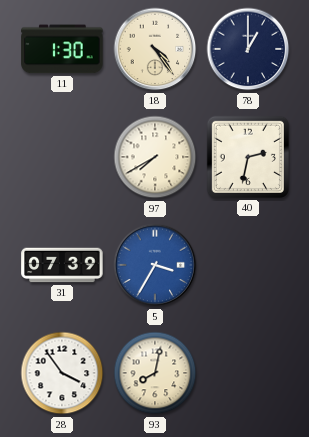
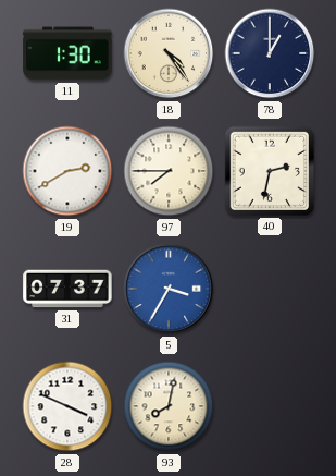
19: none -> 2:40 (67, 171)
97: 7:40 -> 7:45 (169, 171)
31: 07:39 -> 07:37 (67, 289)
28: 3:54 -> 3:49 (67, 406)
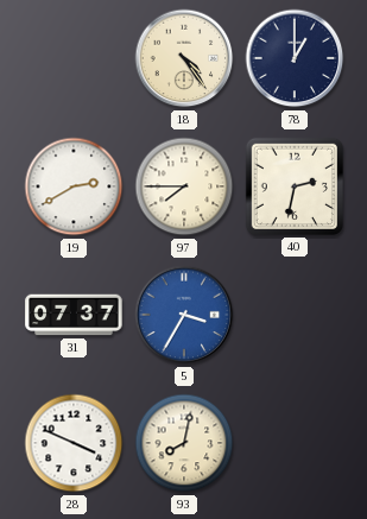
11: 1:30 -> none (67, 53)
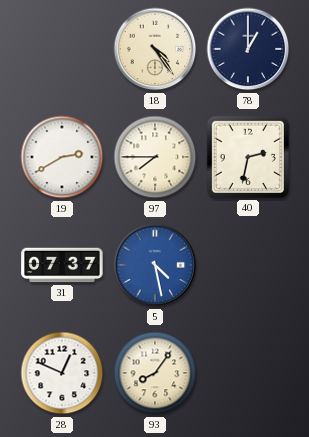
5: 3:35 -> 4:28 (155, 265)
28: 3:49 -> 12:49 (62, 373)
93: 8:02 -> 8:06 (155, 373)
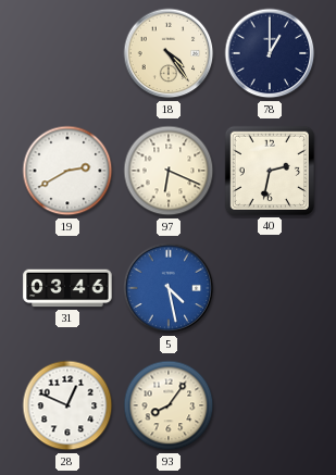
97: 7:45 -> 6:19 (169, 171)
31: 07:37 -> 03:46 (67, 288)
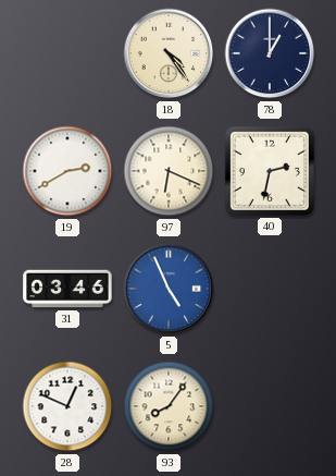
5: 4:28 -> 4:56 (169, 289)
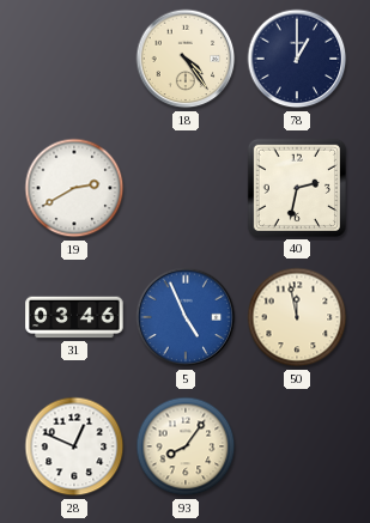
97: 6:19 -> none (169, 171)
50: none -> 11:58 (297, 317)
